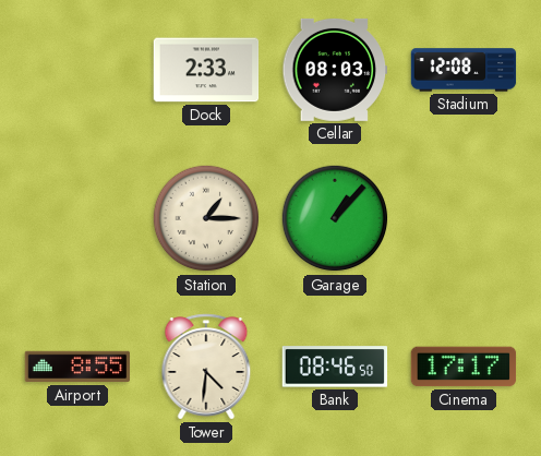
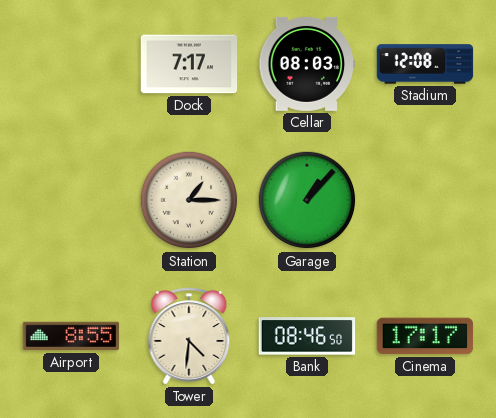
Dock: 2:33 -> 7:17 (189, 64)
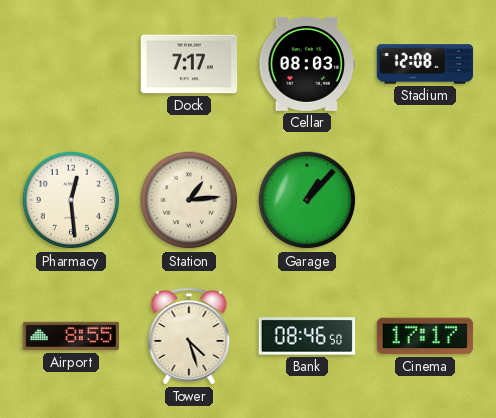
Pharmacy: none -> 12:29 (71, 200)
Station: 1:15 -> 1:14 (189, 200)
Tower: 4:31 -> 4:27 (189, 336)
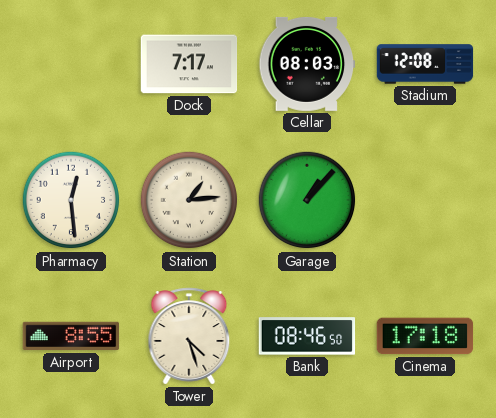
Cinema: 17:17 -> 17:18 (425, 336)
